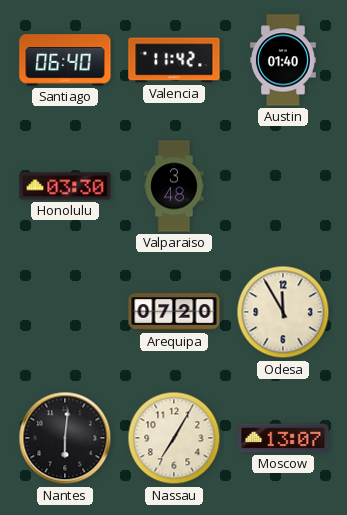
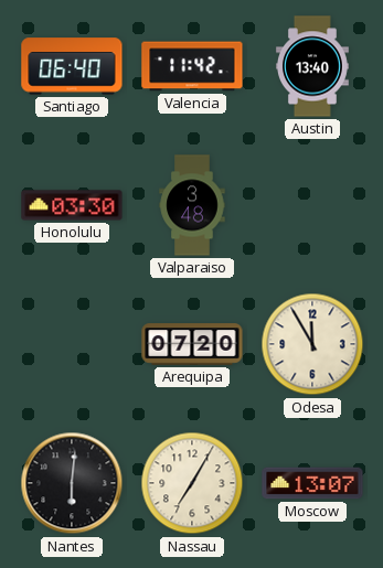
Austin: 01:40 -> 13:40 (312, 66)
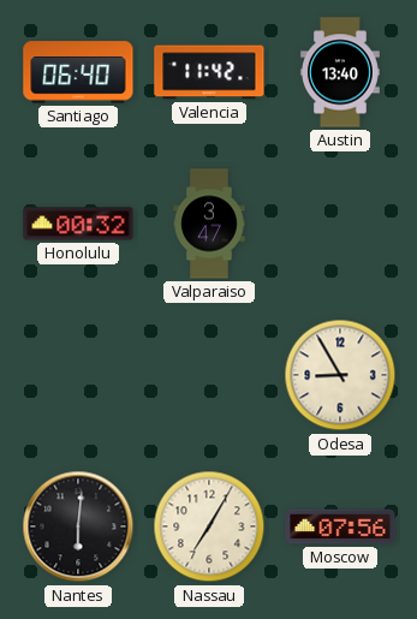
Honolulu: 03:30 -> 00:32 (78, 224)
Valparaiso: 3:48 -> 3:47 (209, 224)
Arequipa: 07:20 -> none (192, 344)
Odesa: 11:55 -> 8:55 (340, 375)
Moscow: 13:07 -> 07:56 (340, 526)
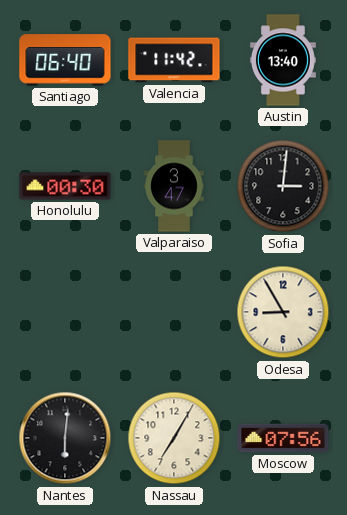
Honolulu: 00:32 -> 00:30 (65, 186)
Sofia: none -> 3:01 (283, 186)
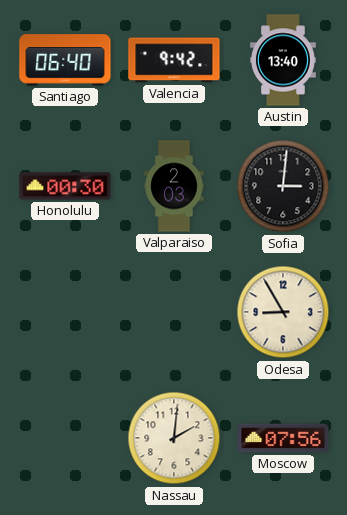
Valencia: 11:42 -> 9:42 (174, 60)
Valparaiso: 3:47 -> 2:03 (174, 186)
Nantes: 6:01 -> none (65, 438)
Nassau: 7:05 -> 2:01 (174, 438)
